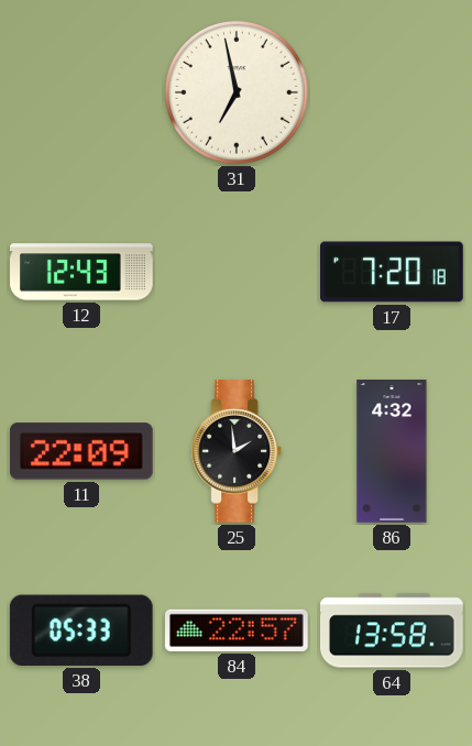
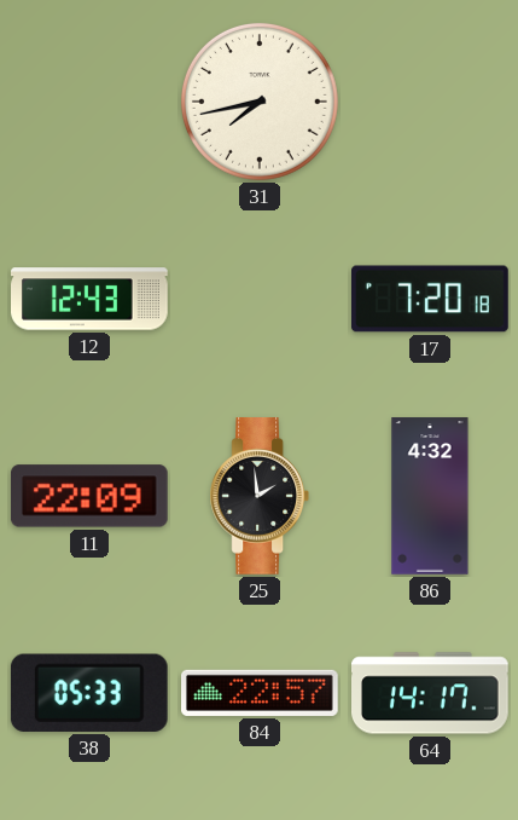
31: 6:58 -> 7:43 (260, 102)
64: 13:58 -> 14:17 (431, 693)
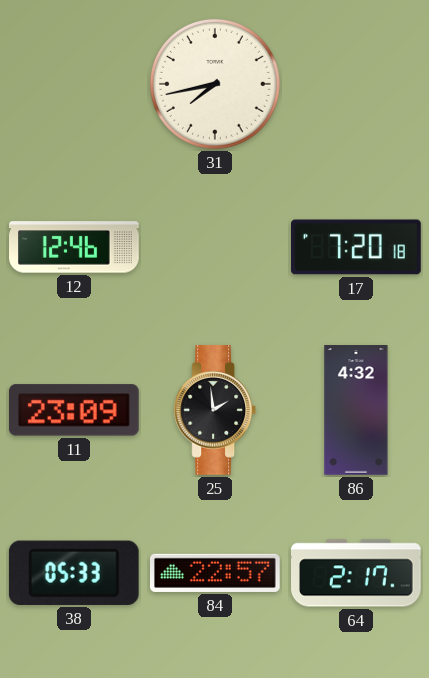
12: 12:43 -> 12:46 (75, 247)
11: 22:09 -> 23:09 (74, 410)
64: 14:17 -> 2:17 (357, 573)
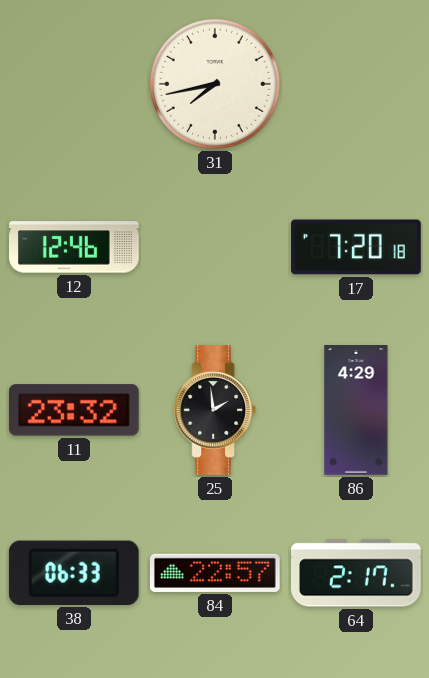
11: 23:09 -> 23:32 (74, 410)
86: 4:32 -> 4:29 (356, 410)
38: 05:33 -> 06:33 (74, 573)
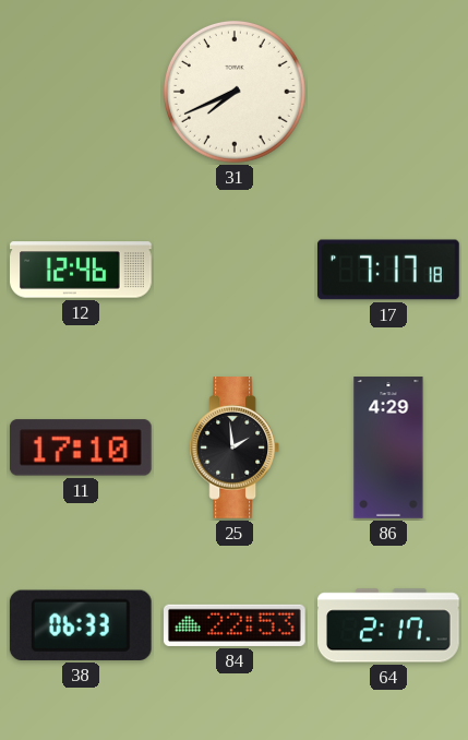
31: 7:43 -> 7:41 (235, 92)
17: 7:20 -> 7:17 (389, 270)
11: 23:32 -> 17:10 (81, 447)
84: 22:57 -> 22:53 (236, 625)
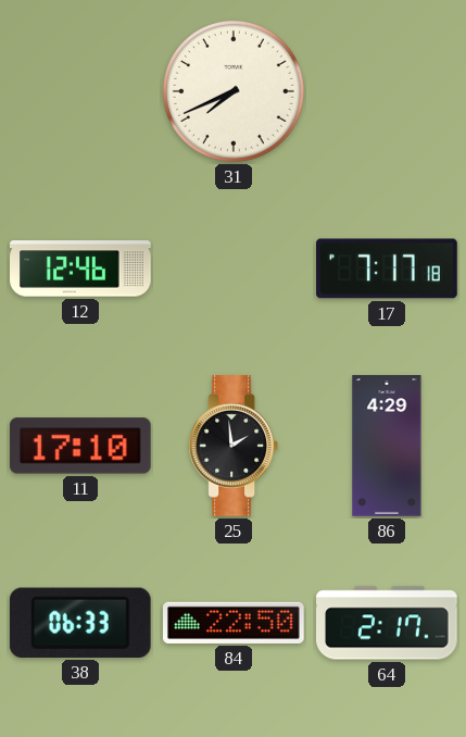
84: 22:53 -> 22:50 (235, 623)
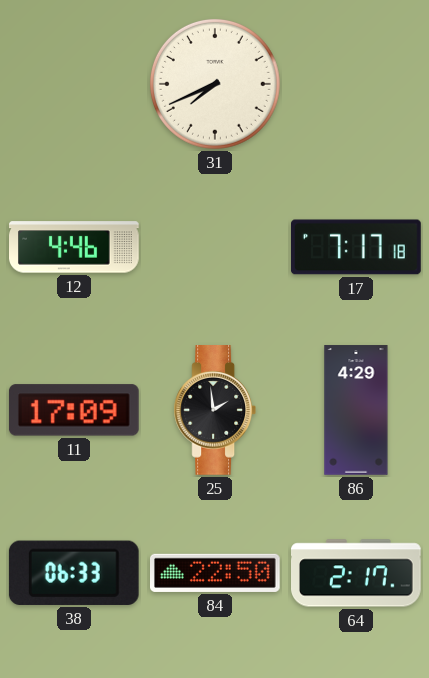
12: 12:46 -> 4:46 (75, 247)
11: 17:10 -> 17:09 (74, 410)
